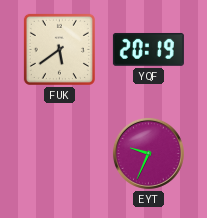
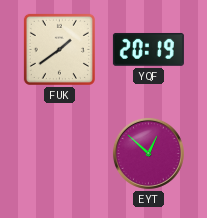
FUK: 5:39 -> 1:39 (59, 49)
EYT: 9:34 -> 12:52 (148, 153)
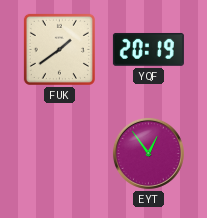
EYT: 12:52 -> 12:54 (148, 153)
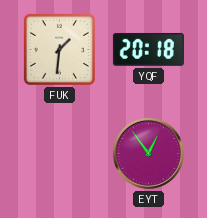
FUK: 1:39 -> 1:31 (59, 49)
YQF: 20:19 -> 20:18 (148, 49)
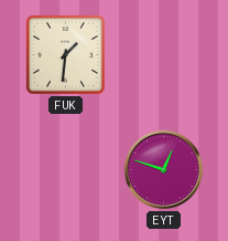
YQF: 20:18 -> none (148, 49)
EYT: 12:54 -> 12:48 (163, 169)
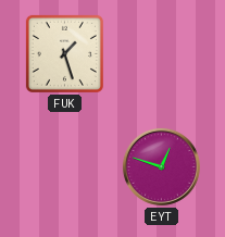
FUK: 1:31 -> 1:27 (64, 53)
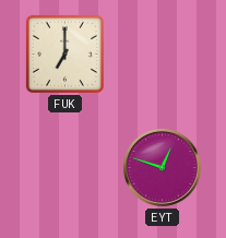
FUK: 1:27 -> 7:00 (64, 53)
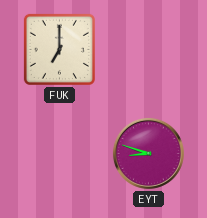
EYT: 12:48 -> 8:48 (148, 153)
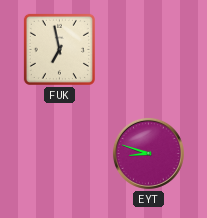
FUK: 7:00 -> 6:58 (59, 49)
